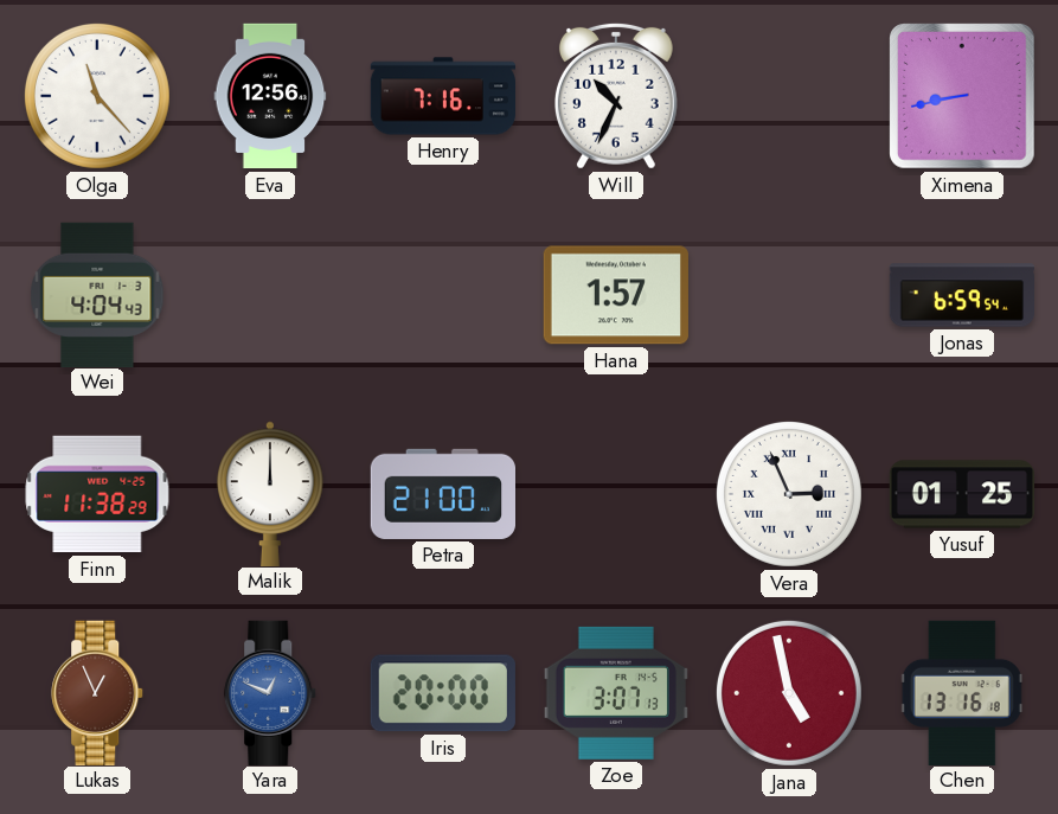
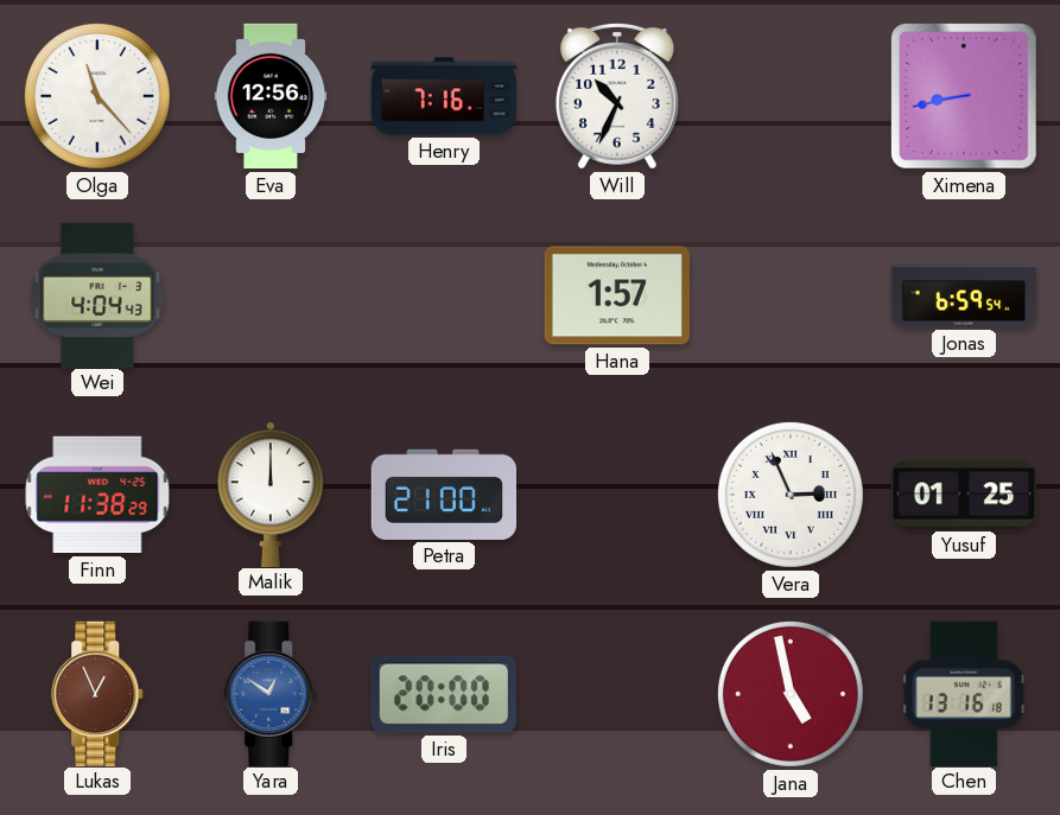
Yara: 12:49 -> 12:51 (272, 693)
Zoe: 3:07 -> none (616, 693)
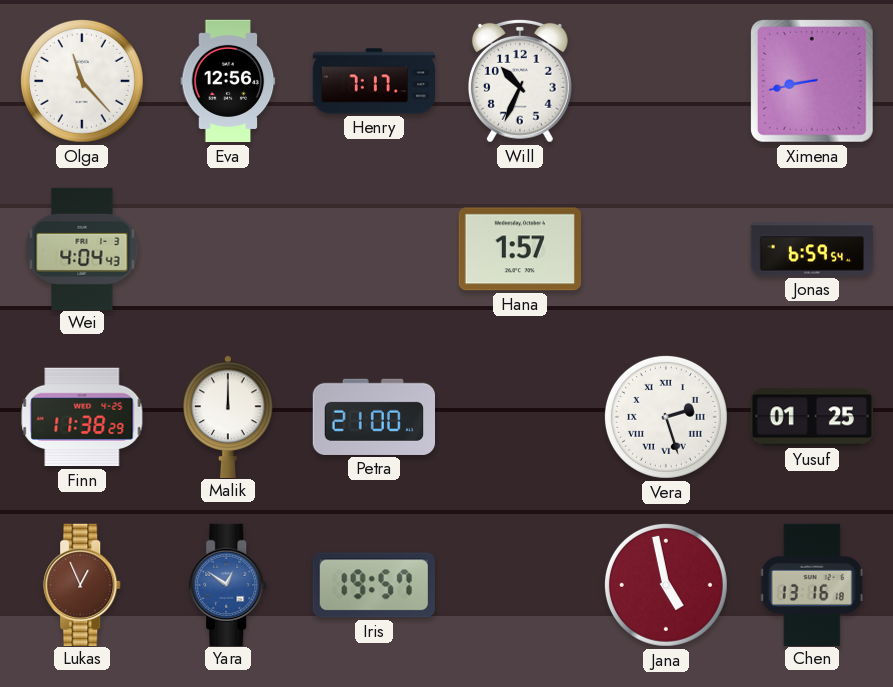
Henry: 7:16 -> 7:17 (373, 81)
Vera: 2:56 -> 2:27 (666, 417)
Iris: 20:00 -> 19:57 (374, 585)
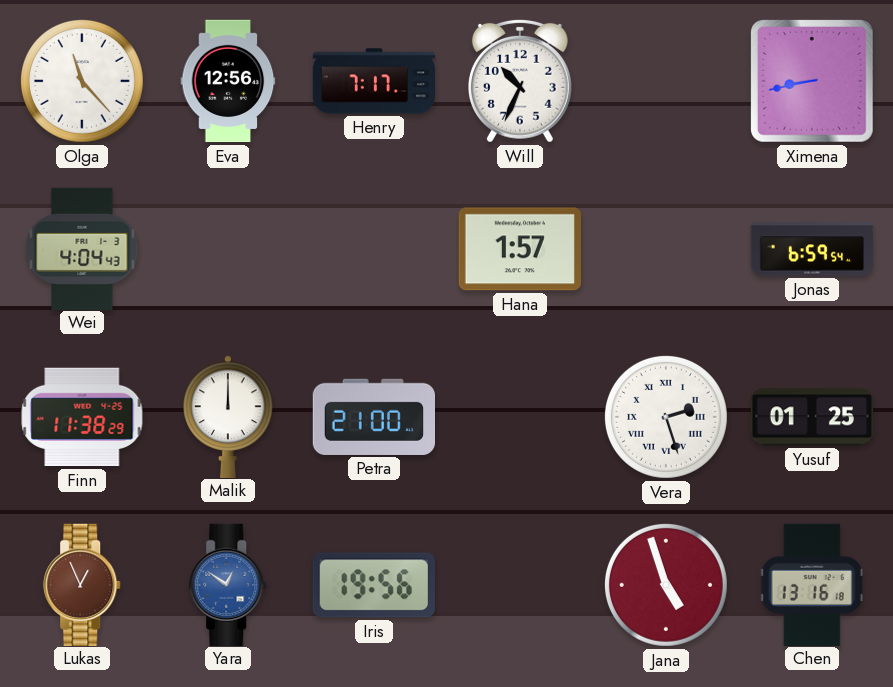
Iris: 19:57 -> 19:56 (374, 585)
Jana: 4:58 -> 4:57 (666, 585)
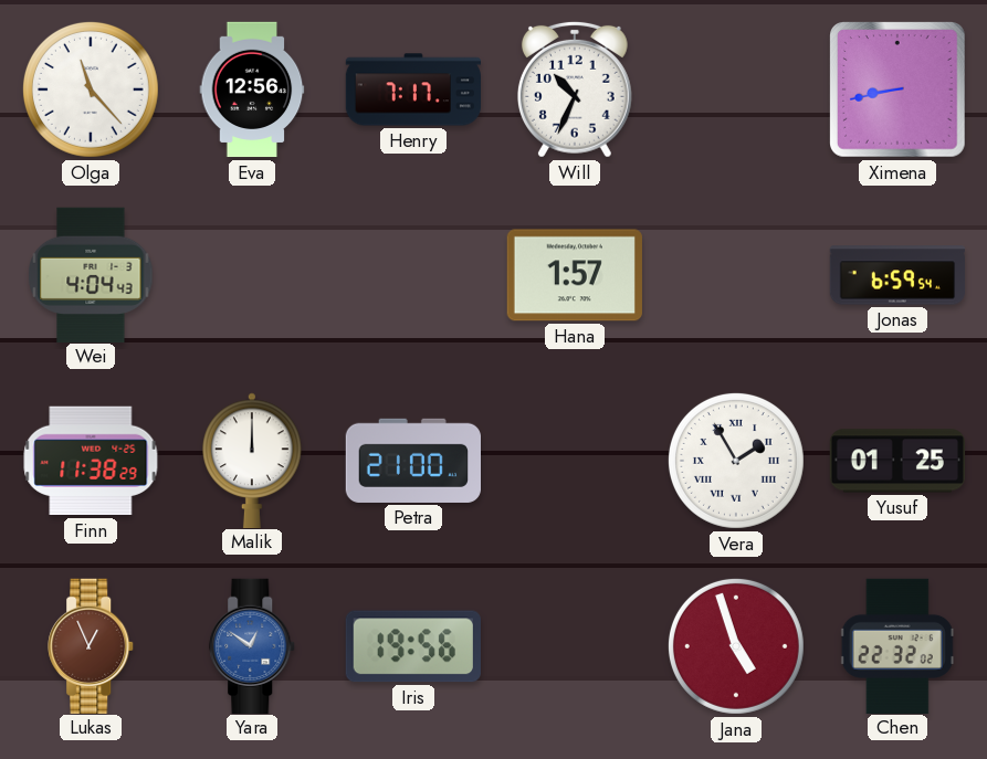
Vera: 2:27 -> 1:55 (736, 461)
Chen: 13:16 -> 22:32 (897, 645)
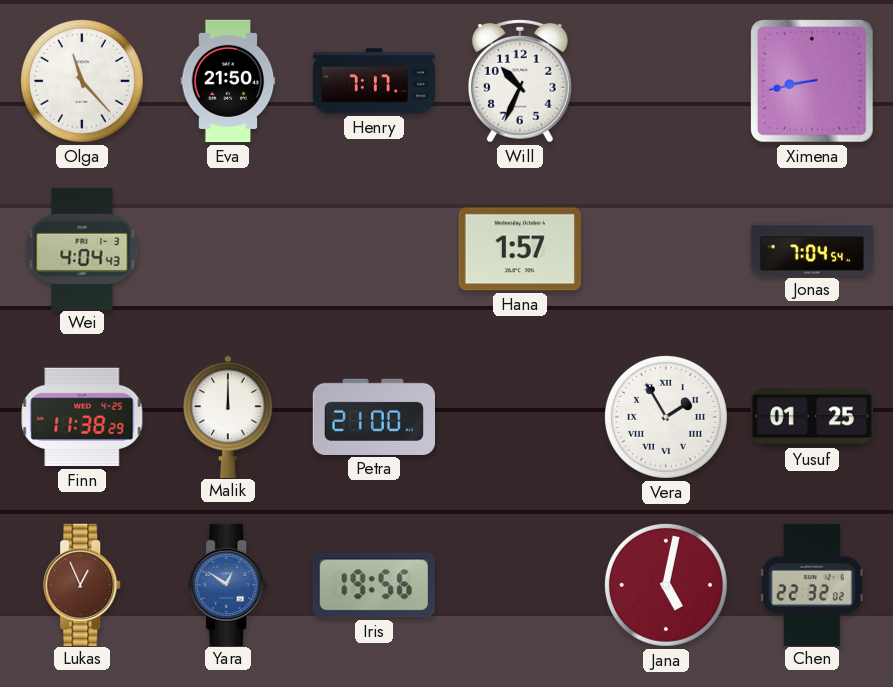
Eva: 12:56 -> 21:50 (228, 81)
Jonas: 6:59 -> 7:04 (811, 249)
Jana: 4:57 -> 5:02 (666, 585)
